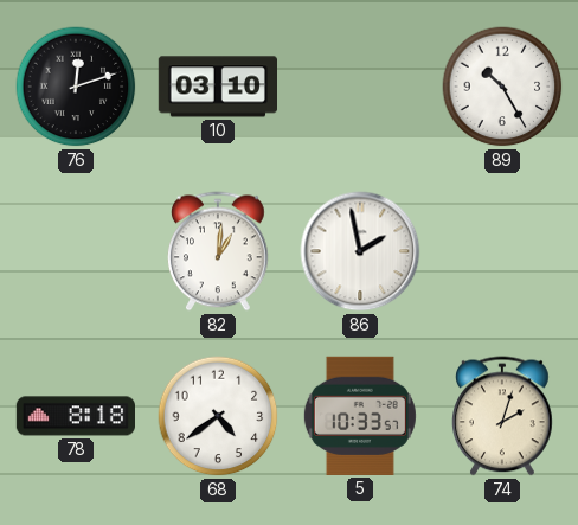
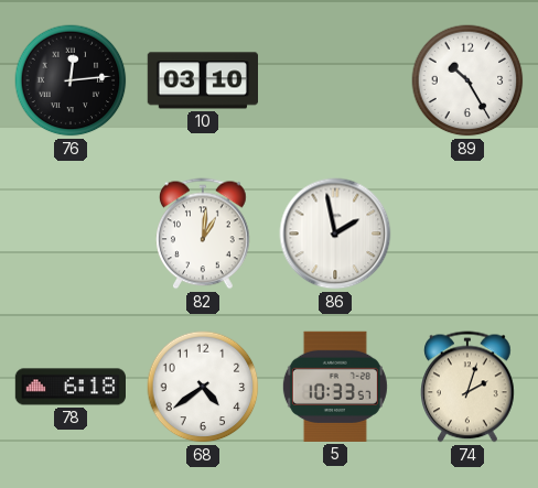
76: 12:12 -> 12:14 (71, 80)
78: 8:18 -> 6:18 (69, 387)
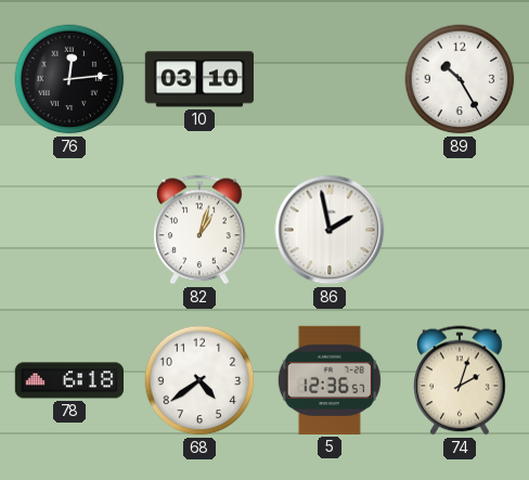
82: 1:01 -> 1:03 (201, 230)
5: 10:33 -> 12:36 (330, 380)
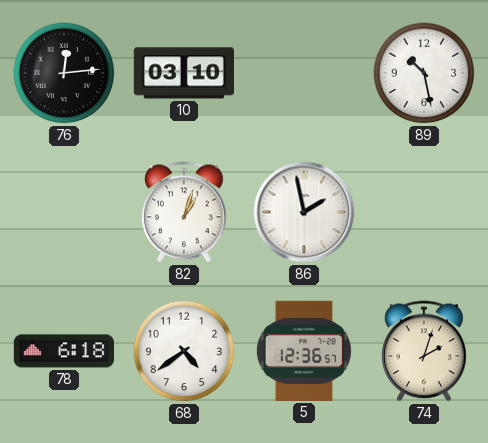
89: 10:25 -> 10:28 (424, 73)
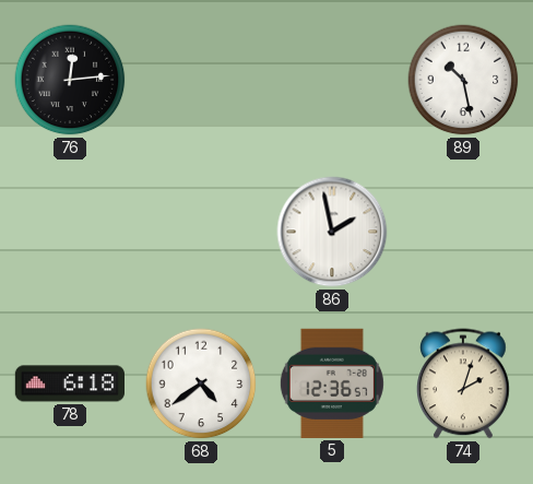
10: 03:10 -> none (183, 73)
82: 1:03 -> none (185, 212)
